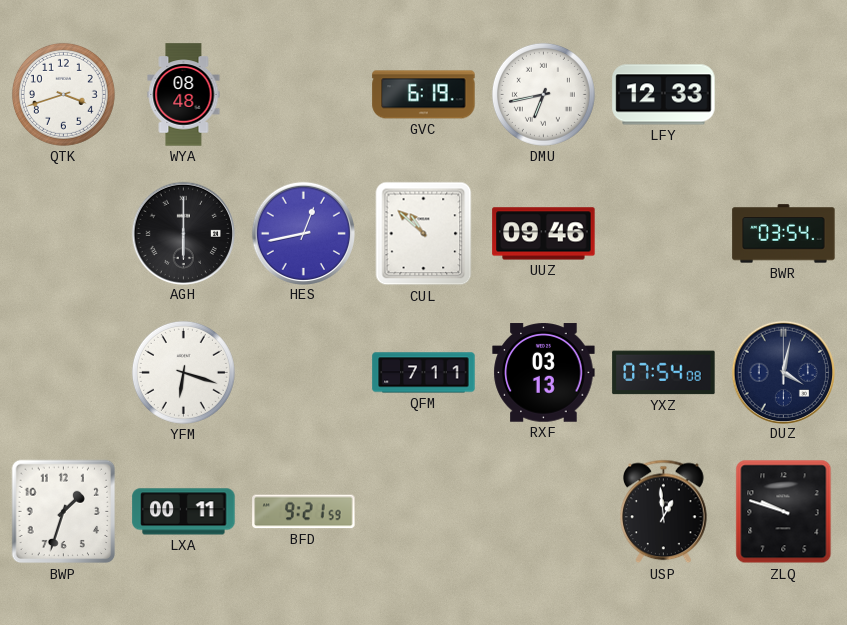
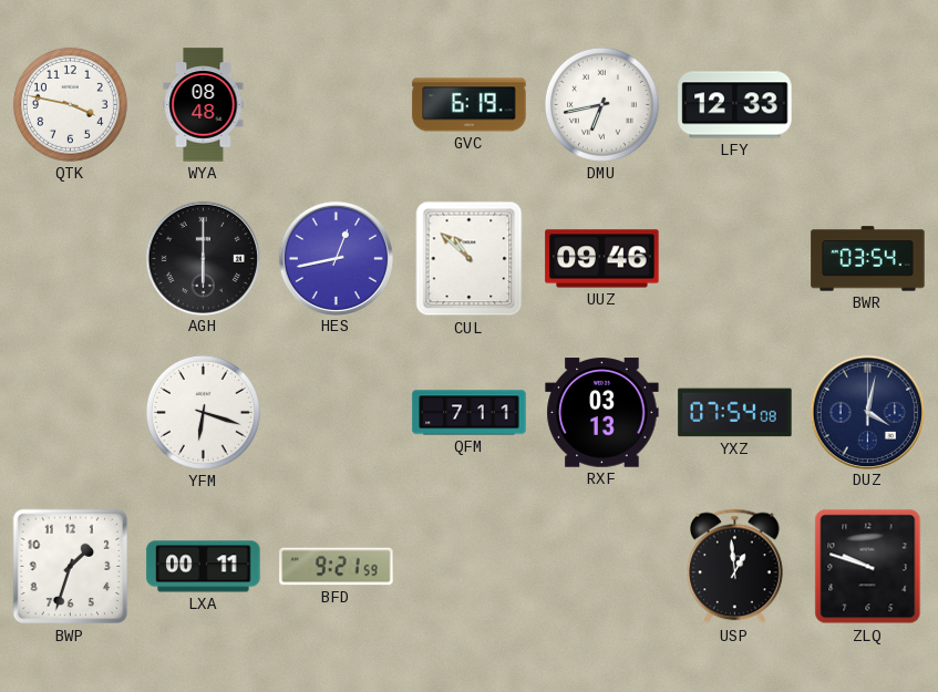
QTK: 3:42 -> 3:47 (70, 104)
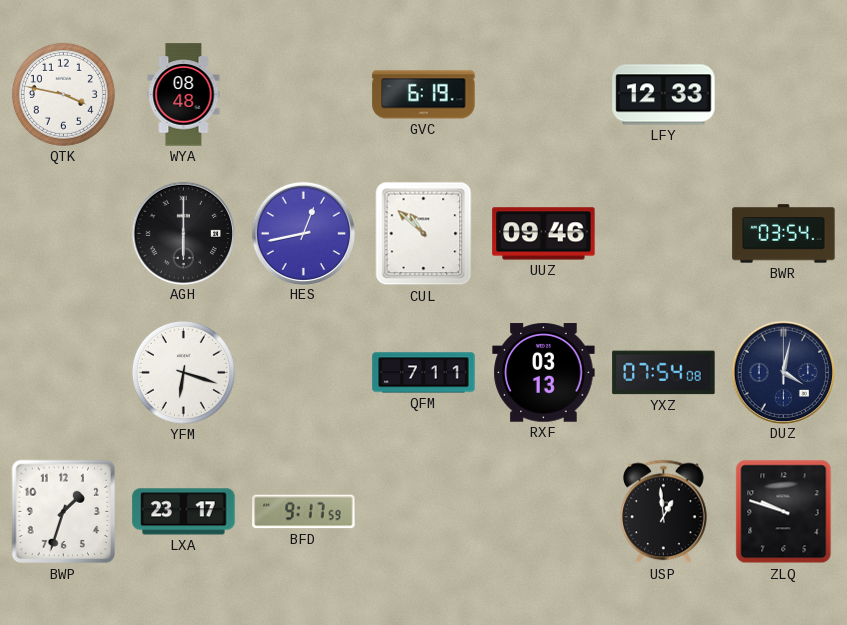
DMU: 6:43 -> none (601, 104)
LXA: 00:11 -> 23:17 (184, 512)
BFD: 9:21 -> 9:17 (304, 512)
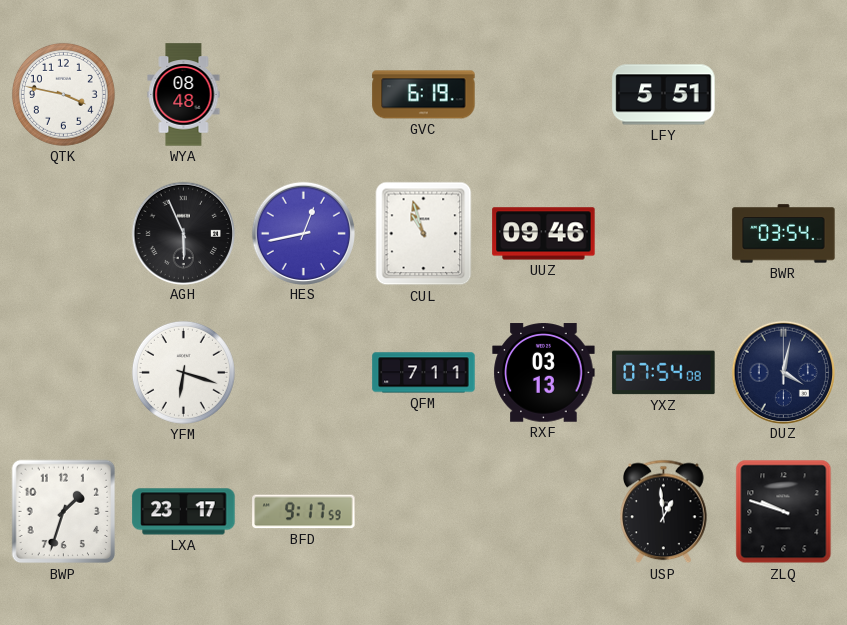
LFY: 12:33 -> 5:51 (664, 95)
AGH: 6:00 -> 5:56 (183, 233)
CUL: 10:52 -> 10:57 (424, 234)
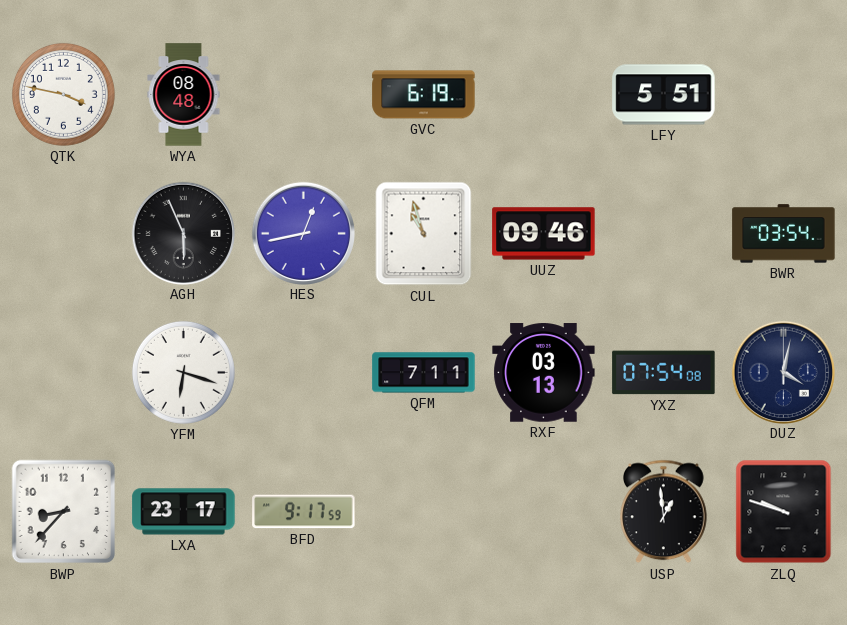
BWP: 1:33 -> 8:37 (64, 512)
